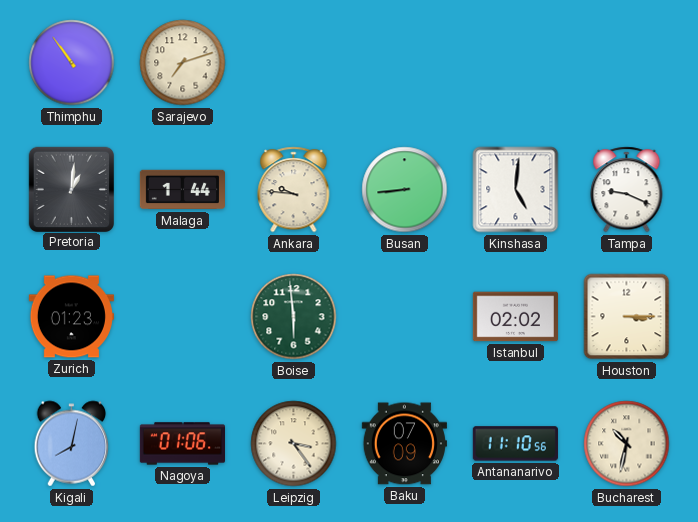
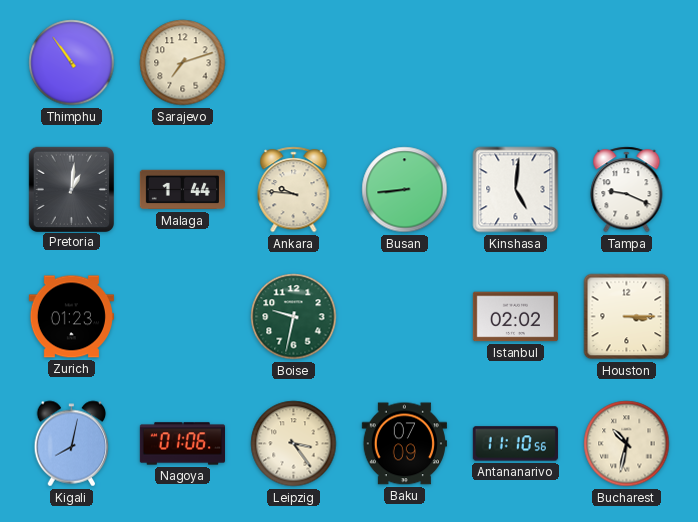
Boise: 5:59 -> 9:32 (294, 317)
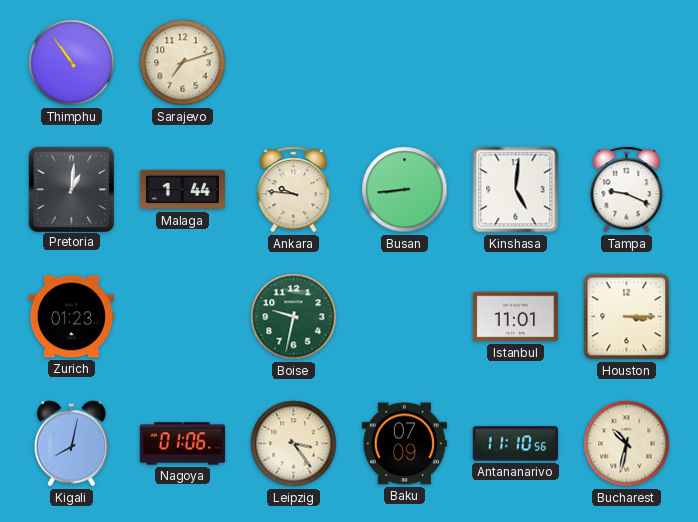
Istanbul: 02:02 -> 11:01 (515, 317)
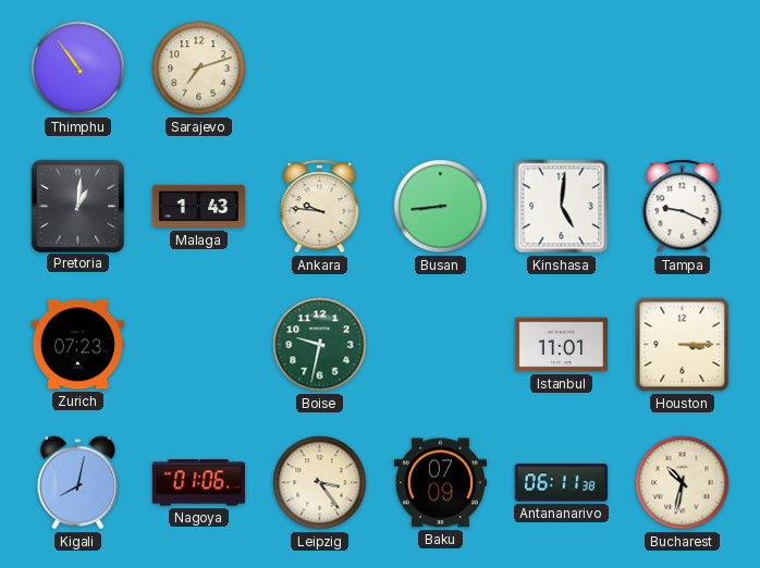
Malaga: 1:44 -> 1:43 (198, 207)
Zurich: 01:23 -> 07:23 (77, 345)
Antananarivo: 11:10 -> 06:11 (561, 483)
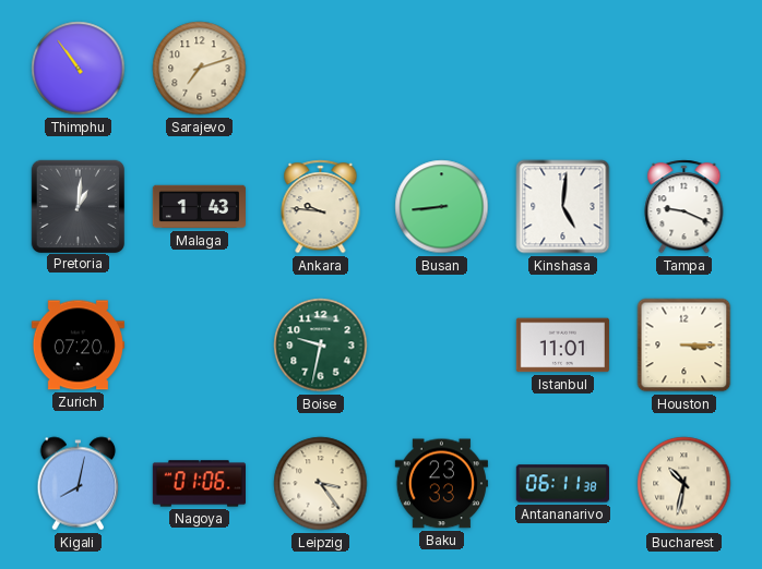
Zurich: 07:23 -> 07:20 (78, 346)
Baku: 07:09 -> 23:33 (441, 484)
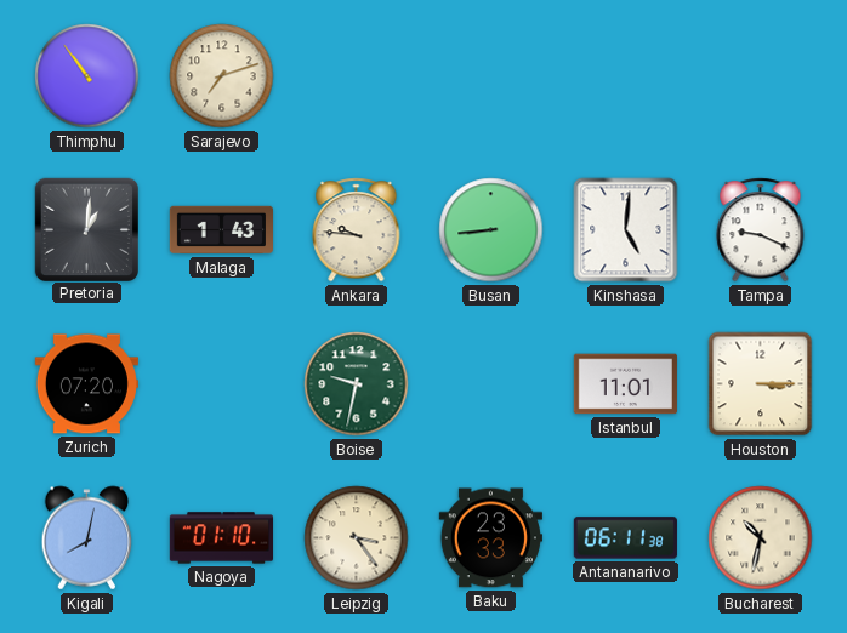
Nagoya: 01:06 -> 01:10 (221, 538)
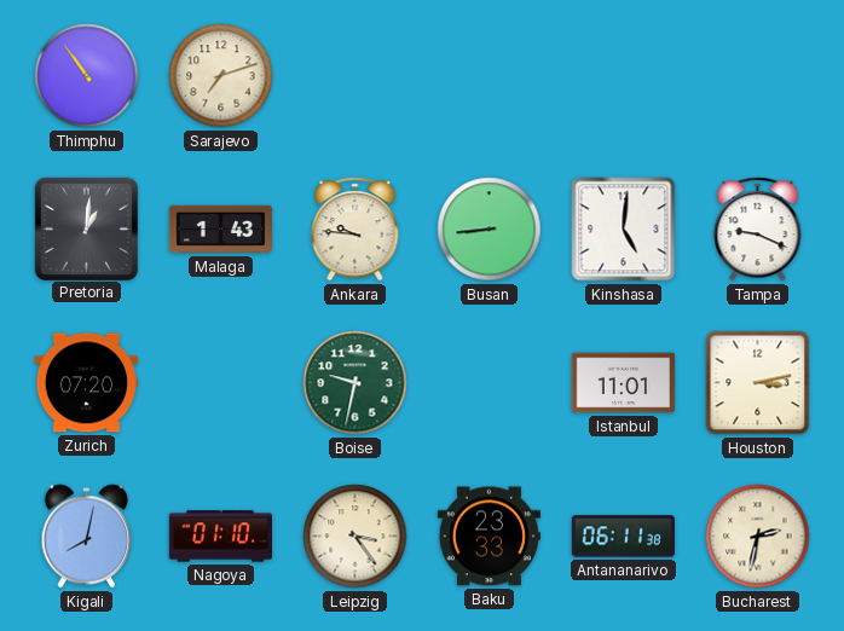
Houston: 3:15 -> 3:13 (758, 383)
Bucharest: 10:32 -> 2:32 (758, 537)
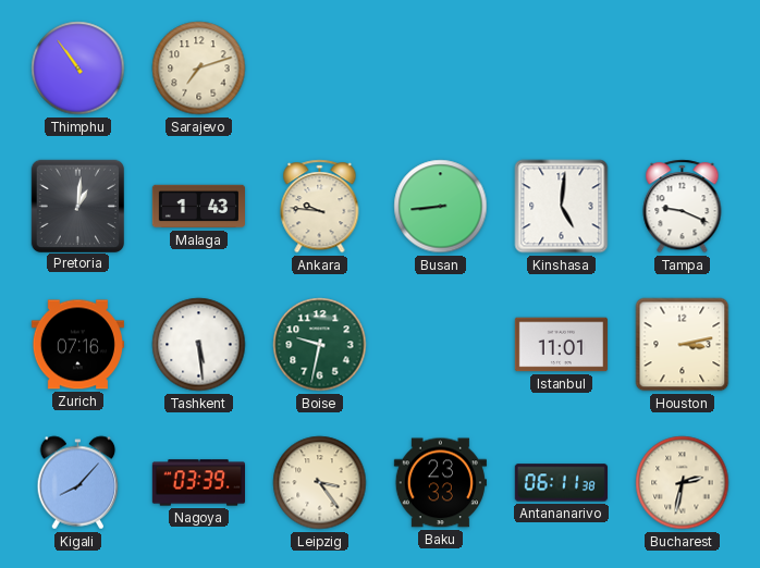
Zurich: 07:20 -> 07:16 (77, 345)
Tashkent: none -> 5:29 (199, 345)
Kigali: 8:02 -> 8:07 (78, 483)
Nagoya: 01:10 -> 03:39 (198, 483)
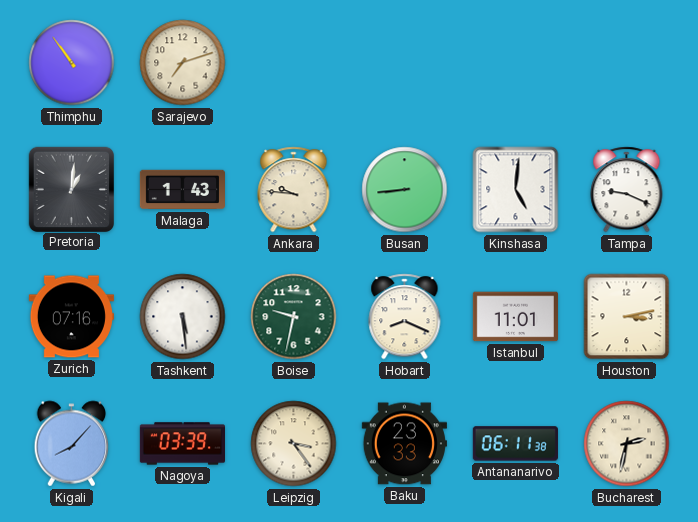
Hobart: none -> 8:19 (405, 317)
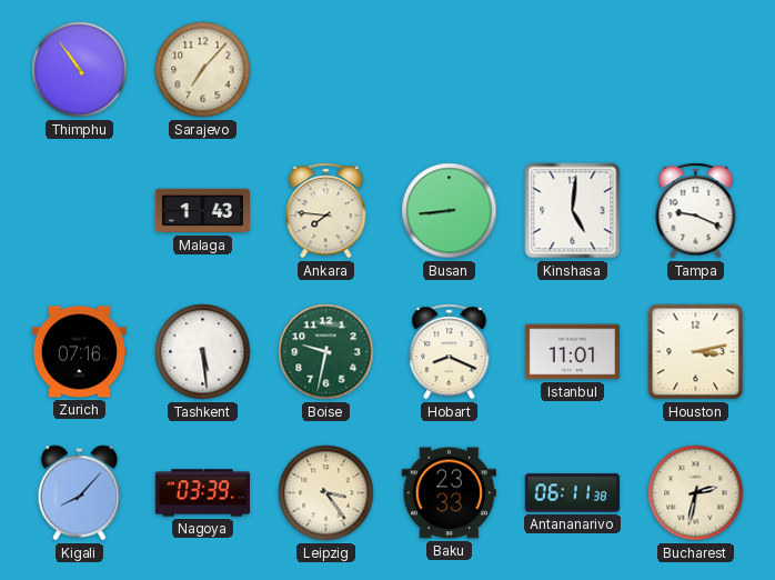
Sarajevo: 7:12 -> 7:07 (203, 70)
Pretoria: 1:01 -> none (71, 189)
Ankara: 9:46 -> 7:46 (326, 211)
